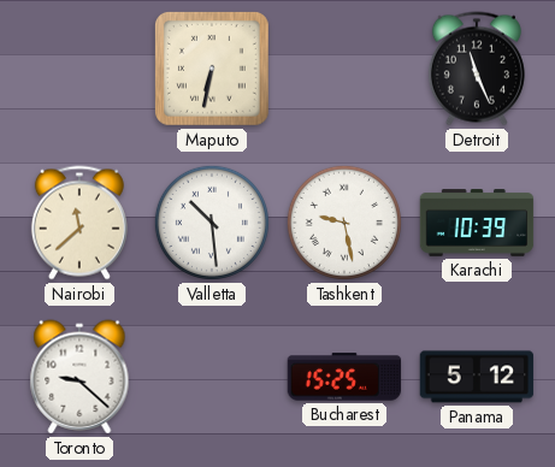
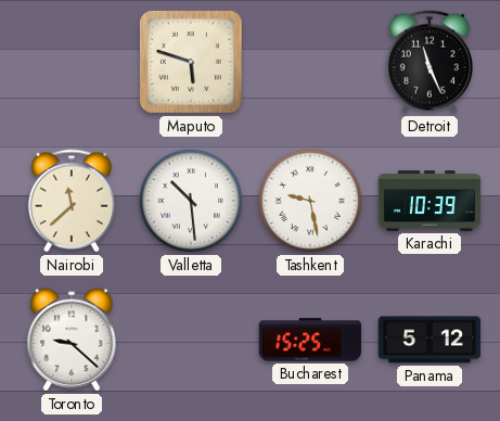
Maputo: 6:32 -> 5:48 (191, 62)
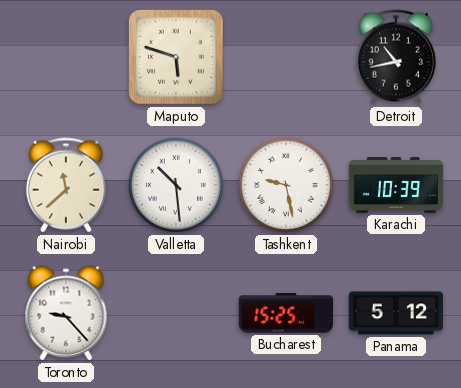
Detroit: 11:26 -> 10:43 (396, 57)
Toronto: 9:22 -> 9:23 (66, 313)
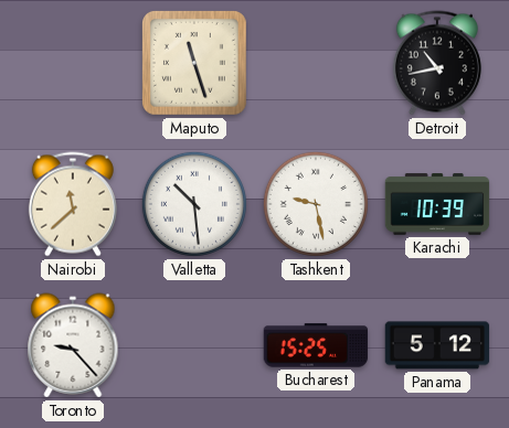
Maputo: 5:48 -> 11:27 (194, 63)
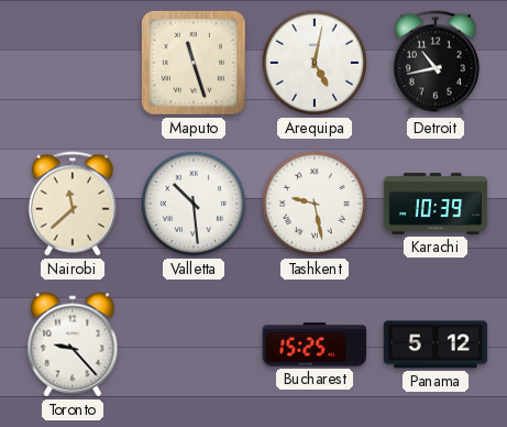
Arequipa: none -> 5:02 (315, 63)
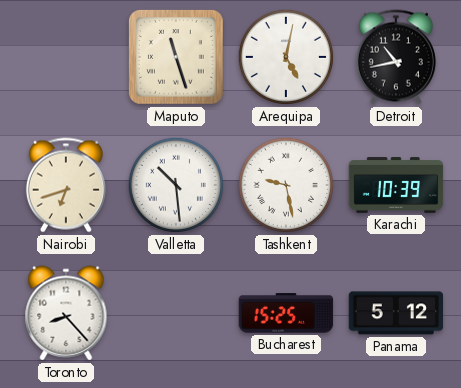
Nairobi: 11:38 -> 6:42 (66, 185)
Toronto: 9:23 -> 8:23 (66, 313)
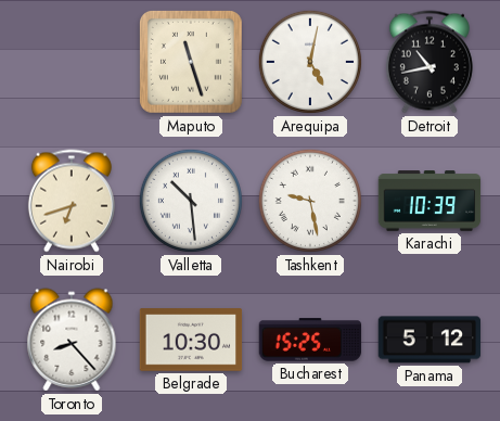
Belgrade: none -> 10:30 (191, 340)
